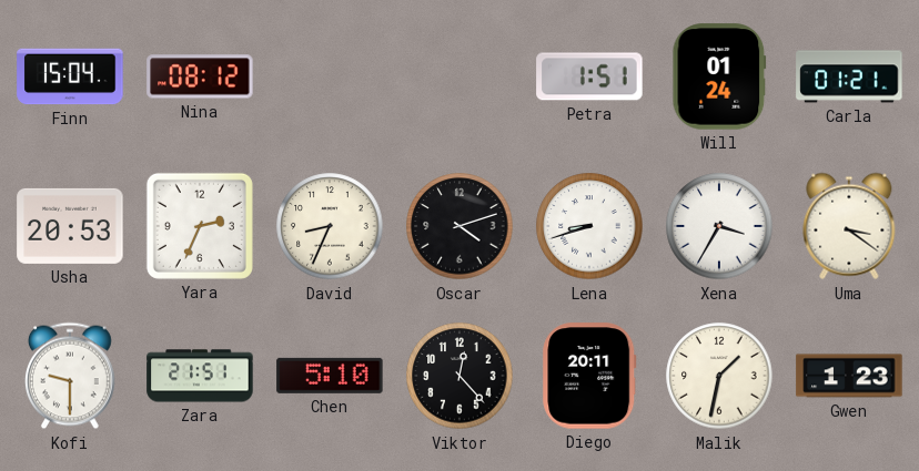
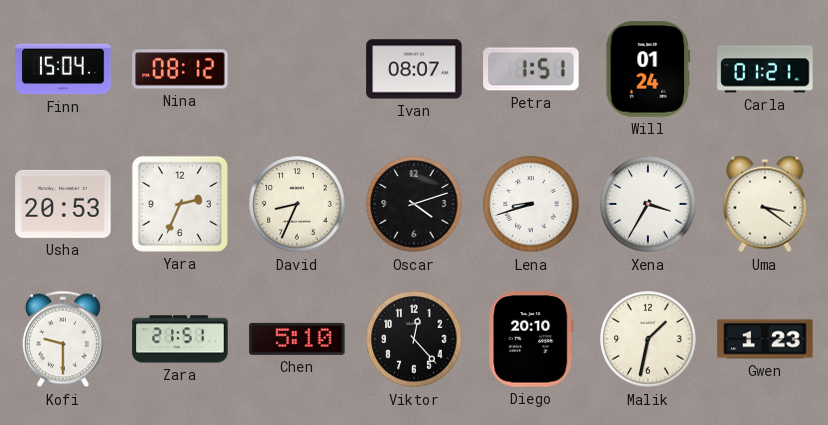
Ivan: none -> 08:07 (414, 69)
Diego: 20:11 -> 20:10 (531, 339)
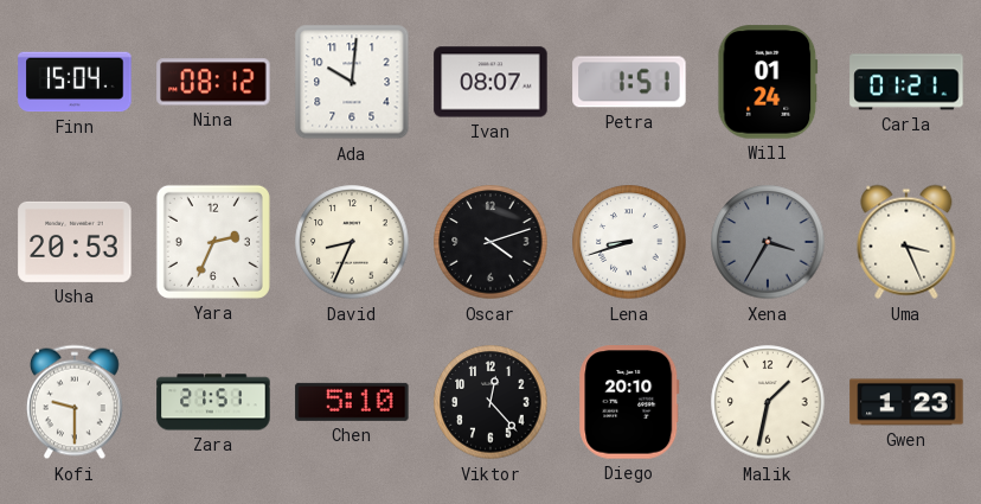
Ada: none -> 10:01 (352, 82)
Xena dial: white -> grey (768, 242)
Uma: 3:21 -> 3:26 (906, 242)
